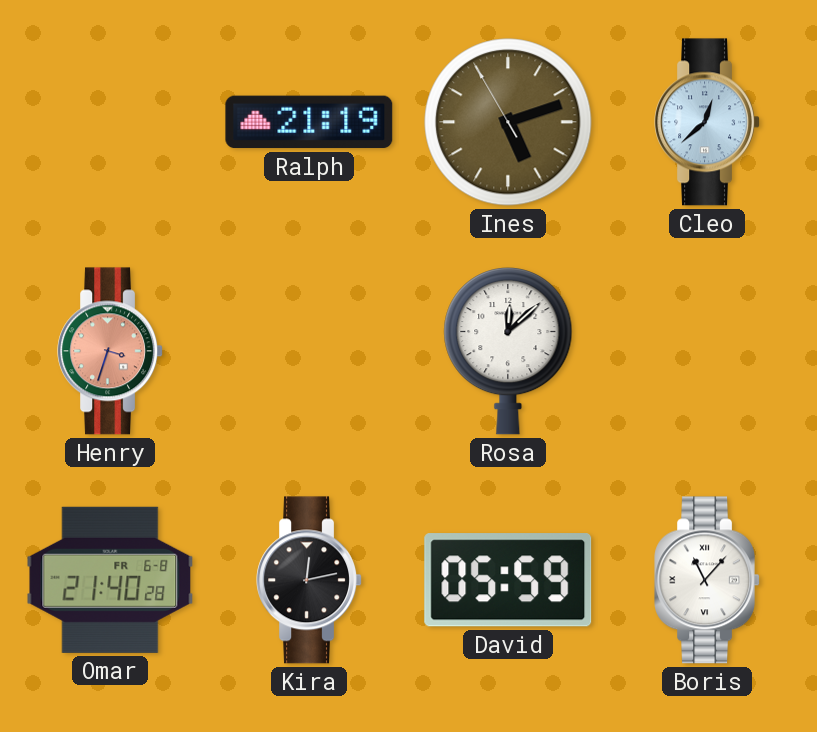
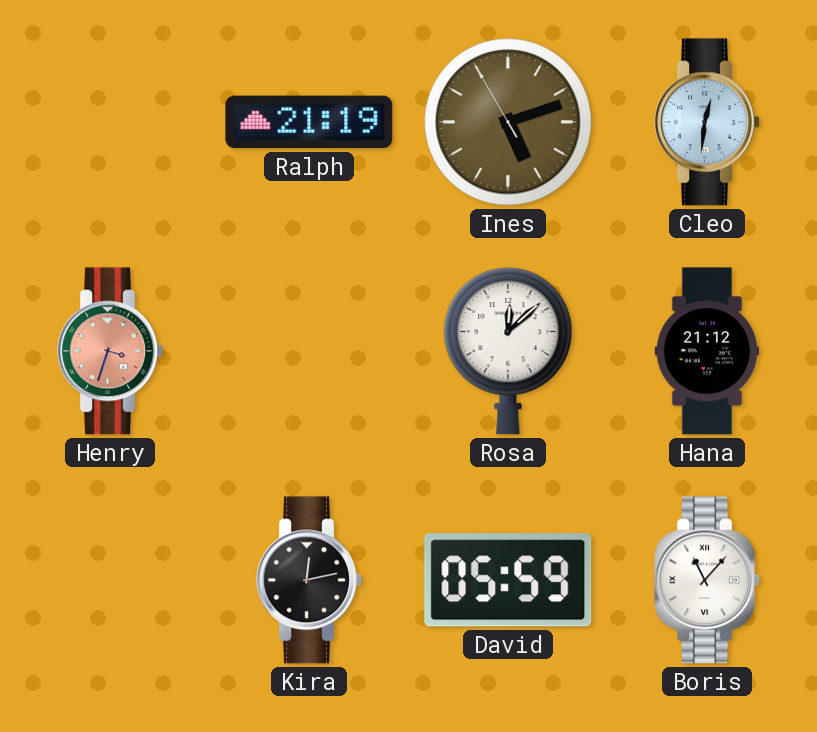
Cleo: 12:38 -> 12:31 (707, 122)
Hana: none -> 21:12 (706, 351)
Omar: 21:40 -> none (110, 580)
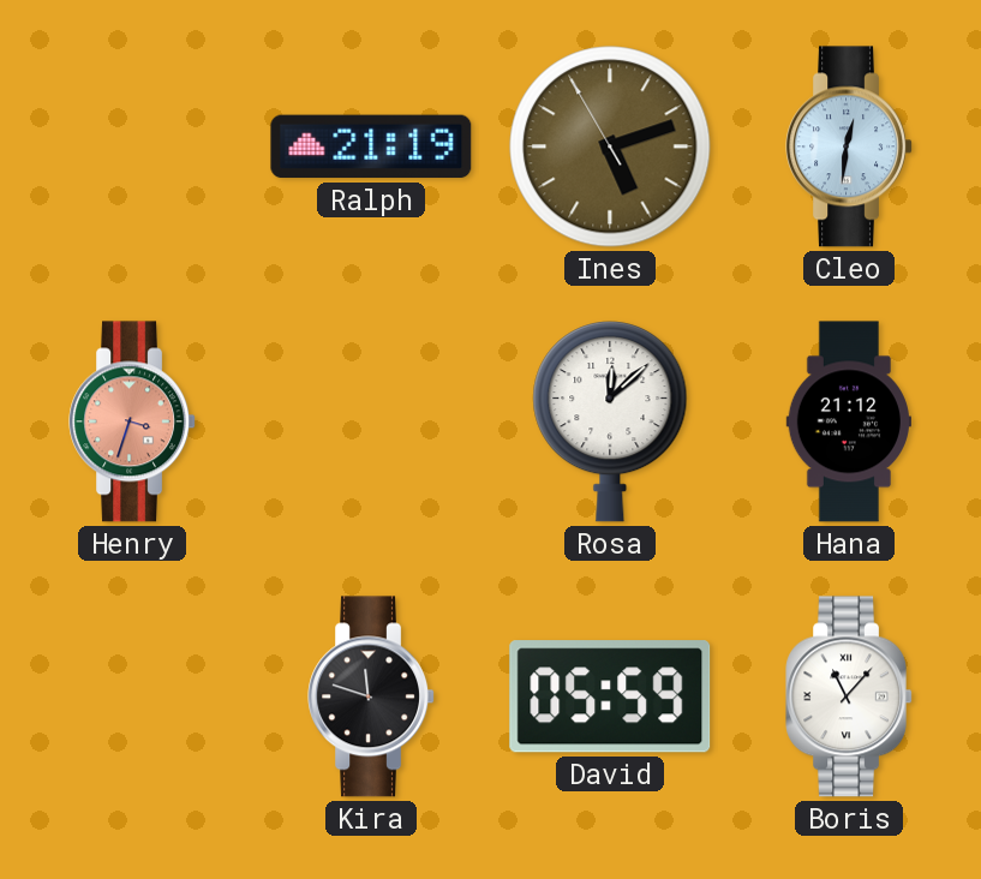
Kira: 12:13 -> 11:48 (371, 696)
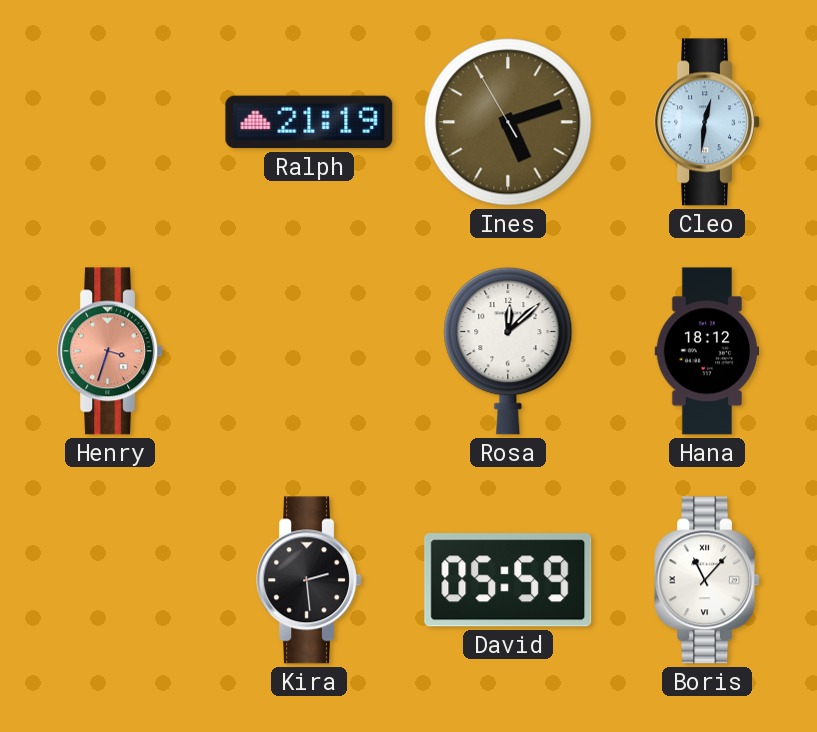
Hana: 21:12 -> 18:12 (706, 351)
Kira: 11:48 -> 2:29 (309, 580)
